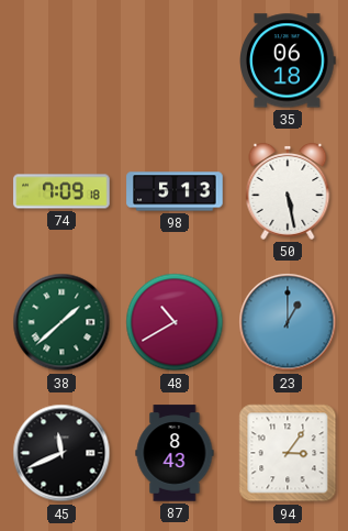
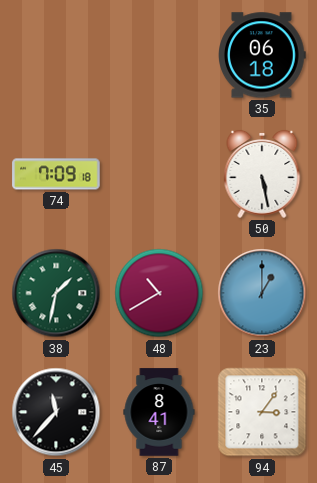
98: 5:13 -> none (175, 191)
38: 1:38 -> 1:32 (56, 293)
45: 11:41 -> 11:37 (56, 412)
87: 8:43 -> 8:41 (159, 412)
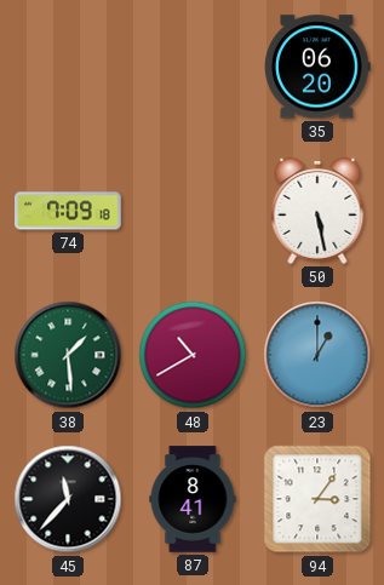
35: 06:18 -> 06:20 (319, 67)
38: 1:32 -> 1:29 (68, 355)
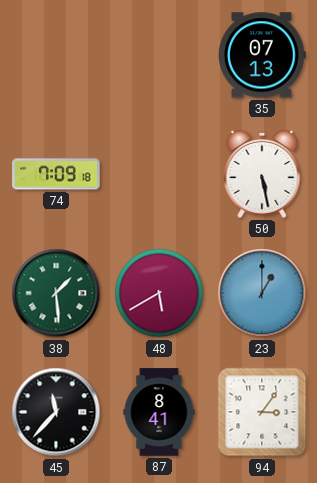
35: 06:20 -> 07:13 (263, 55)
48: 10:40 -> 5:40 (159, 293)
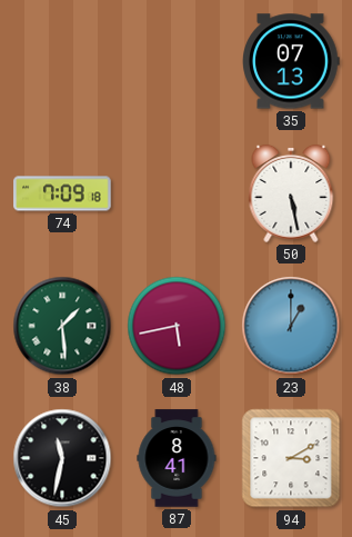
48: 5:40 -> 5:43 (177, 326)
45: 11:37 -> 11:32 (62, 458)
94: 3:06 -> 3:10 (291, 458)
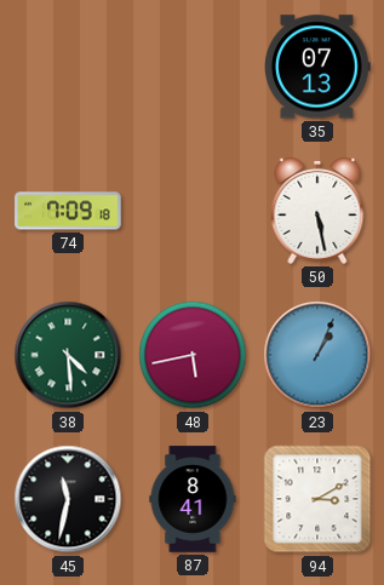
38: 1:29 -> 4:29 (68, 355)
23: 1:00 -> 1:04 (317, 355)
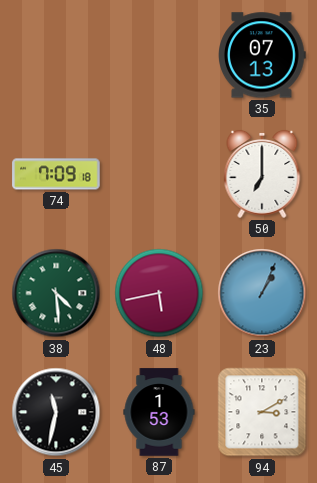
50: 5:28 -> 7:00 (262, 174)
87: 8:41 -> 1:53 (159, 412)
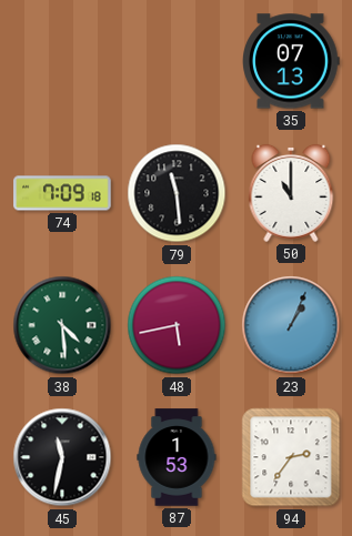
79: none -> 11:29 (177, 193)
50: 7:00 -> 11:00 (291, 193)
94: 3:10 -> 2:36 (291, 457)
